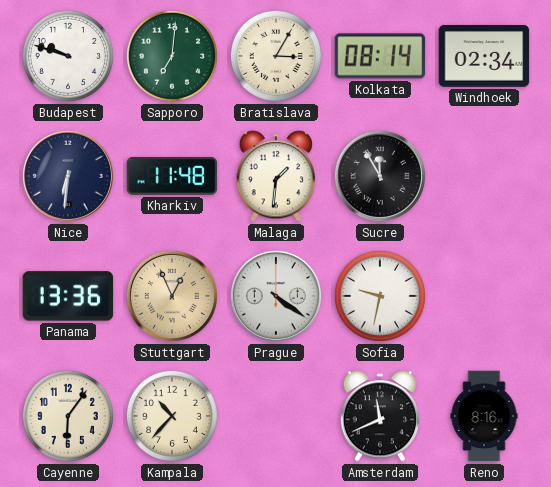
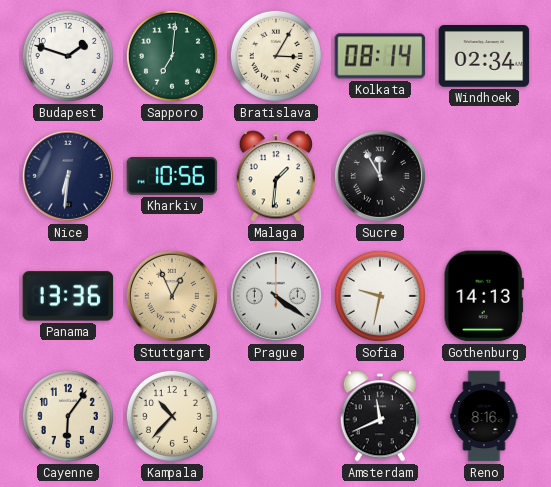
Budapest: 9:48 -> 1:48 (68, 56)
Kharkiv: 11:48 -> 10:56 (172, 177)
Gothenburg: none -> 14:13 (484, 296)
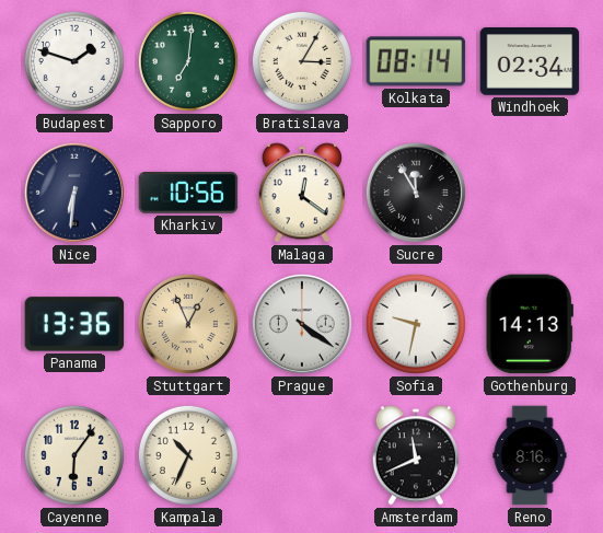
Malaga: 1:31 -> 12:21 (301, 193)
Kampala: 10:37 -> 10:34 (188, 455)
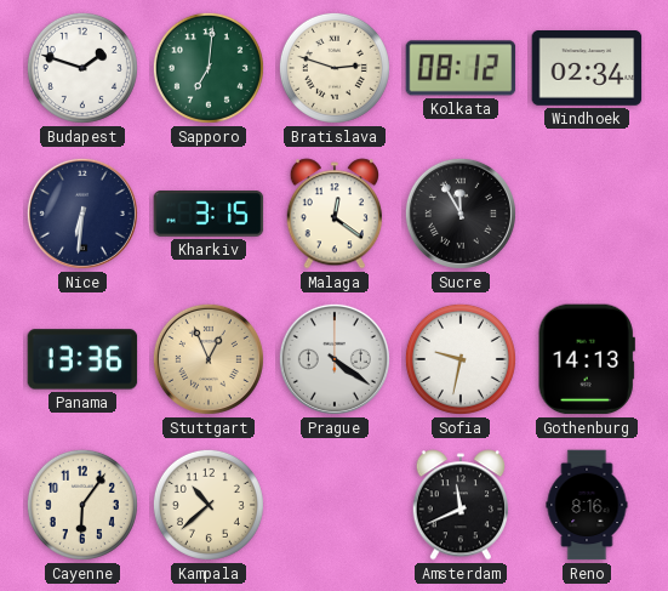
Bratislava: 3:05 -> 2:48 (335, 68)
Kolkata: 08:14 -> 08:12 (461, 68)
Kharkiv: 10:56 -> 3:15 (209, 215)
Kampala: 10:34 -> 10:38 (209, 505)
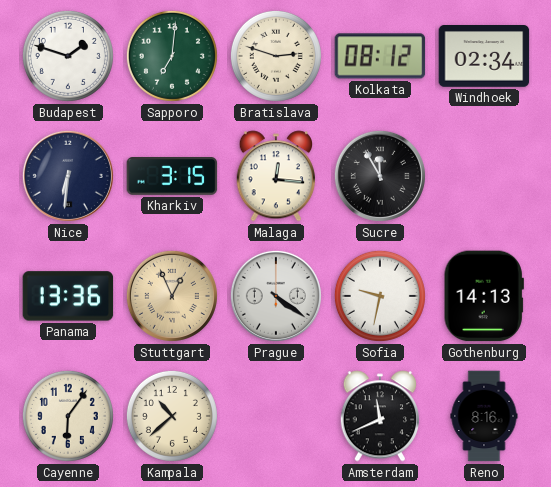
Malaga: 12:21 -> 12:16 (275, 176)
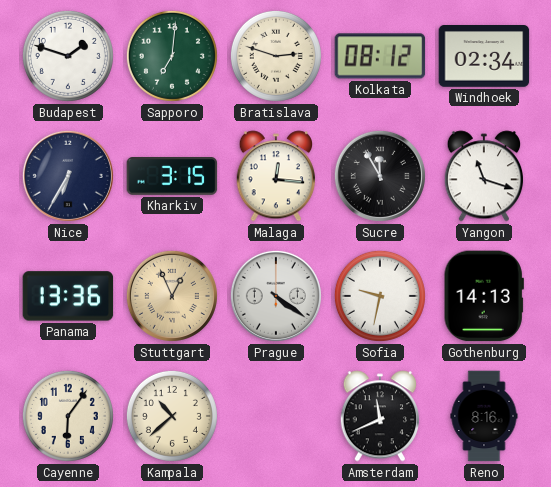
Nice: 6:31 -> 6:35 (68, 176)
Yangon: none -> 11:18 (483, 176)
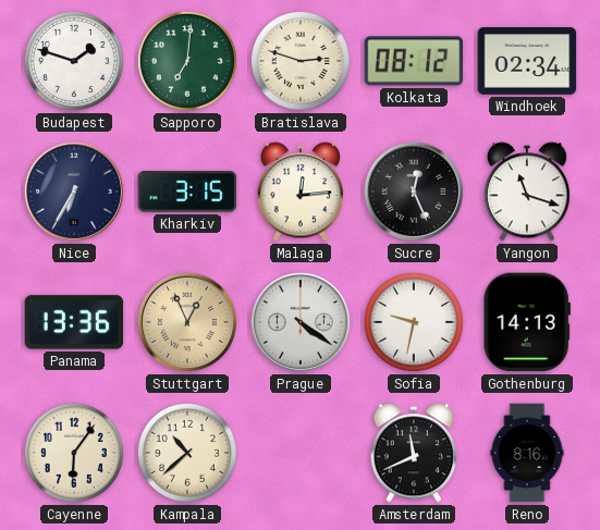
Malaga: 12:16 -> 12:14 (299, 192)
Sucre: 11:55 -> 12:26 (414, 192)
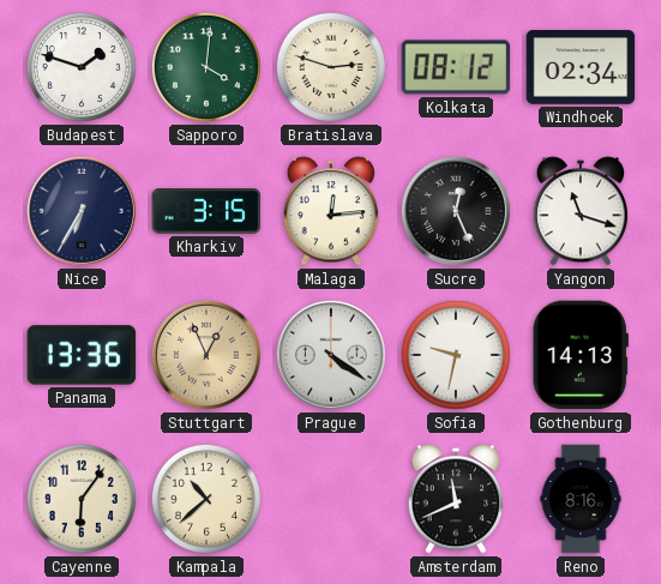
Sapporo: 7:01 -> 4:01 (206, 67)
